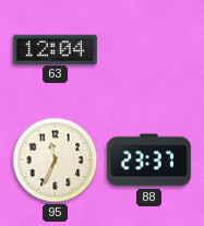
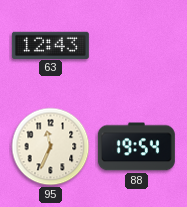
63: 12:04 -> 12:43 (50, 45)
88: 23:37 -> 19:54 (136, 147)
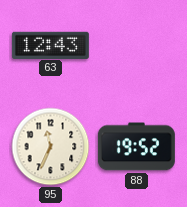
88: 19:54 -> 19:52 (136, 147)
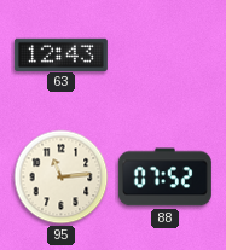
95: 11:34 -> 11:14 (62, 178)
88: 19:52 -> 07:52 (164, 178)
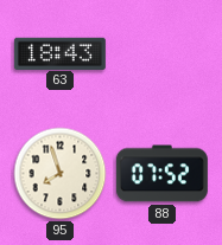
63: 12:43 -> 18:43 (59, 53)
95: 11:14 -> 7:57 (61, 174)
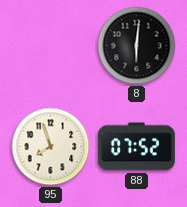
63: 18:43 -> none (59, 53)
8: none -> 6:01 (137, 46)
